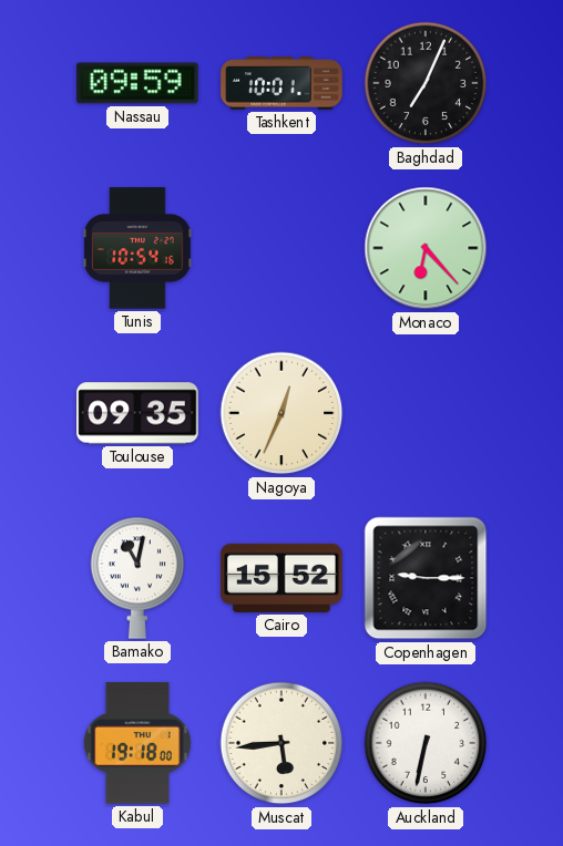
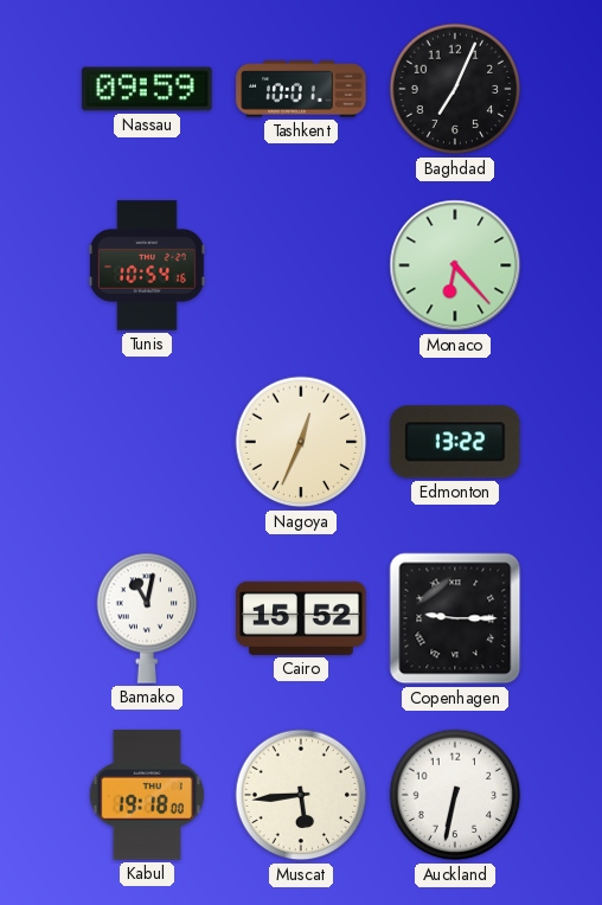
Toulouse: 09:35 -> none (137, 413)
Edmonton: none -> 13:22 (455, 442)
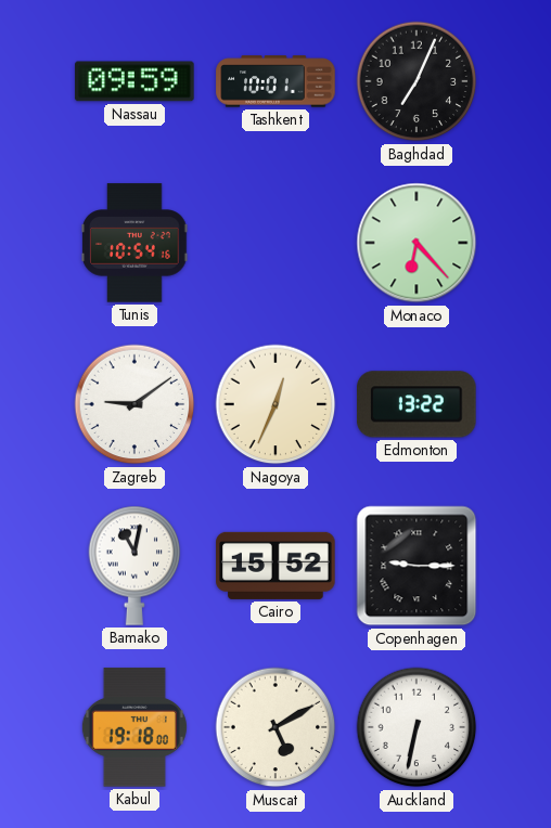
Zagreb: none -> 9:09 (134, 404)
Muscat: 5:44 -> 5:10 (275, 727)
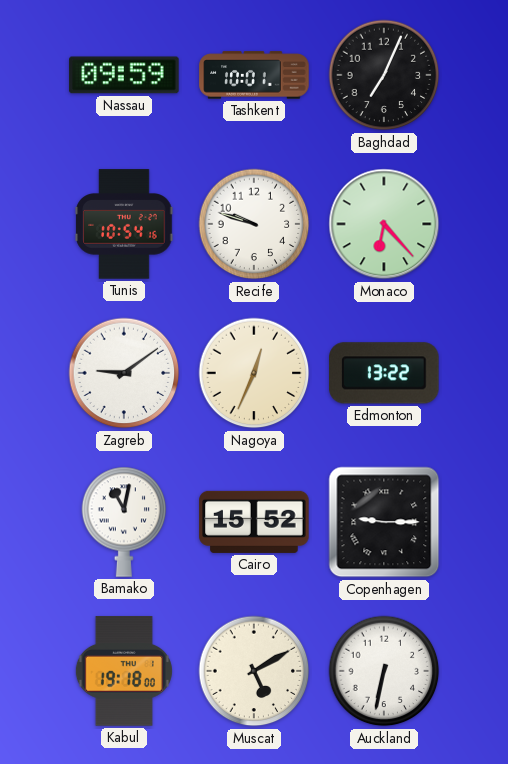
Recife: none -> 9:48 (254, 224)
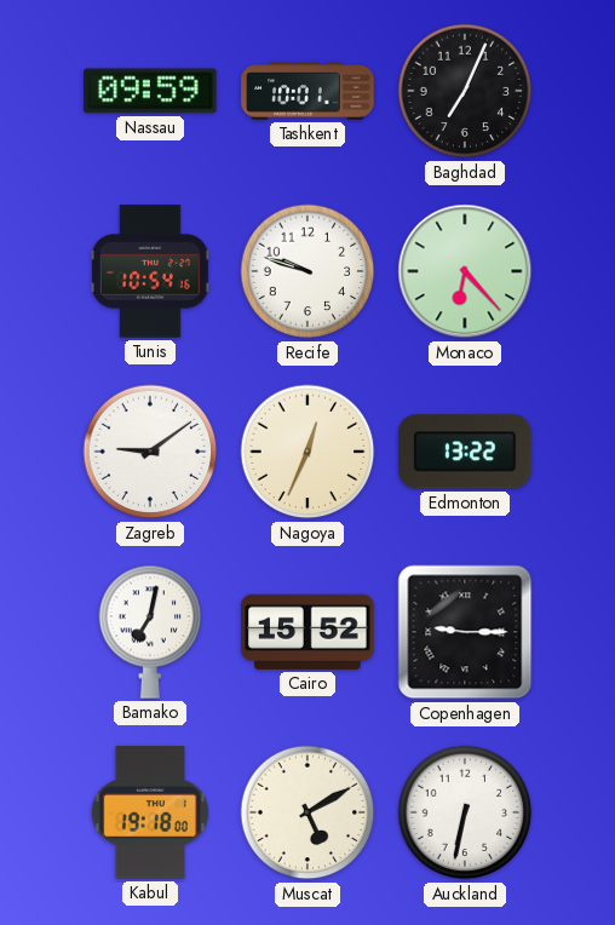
Bamako: 11:02 -> 7:02 (150, 632)
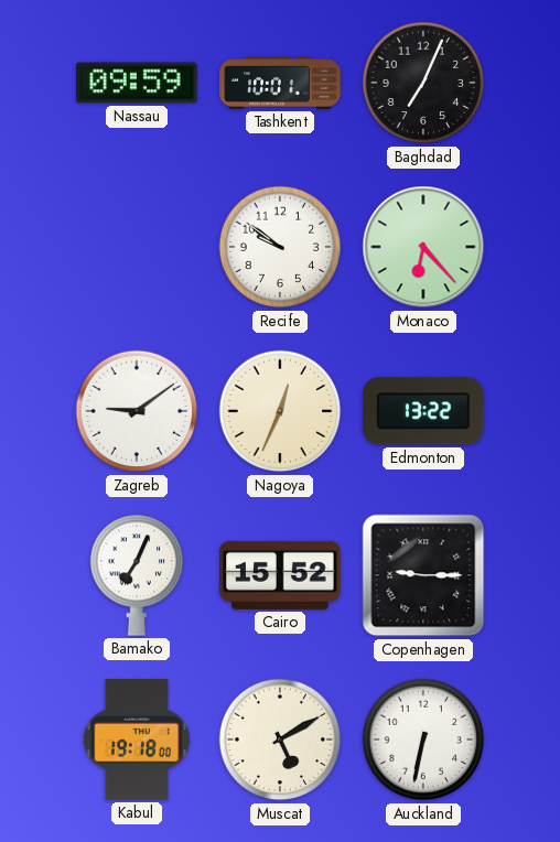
Tunis: 10:54 -> none (150, 271)
Recife: 9:48 -> 9:51 (280, 247)
Bamako: 7:02 -> 7:04 (137, 575)
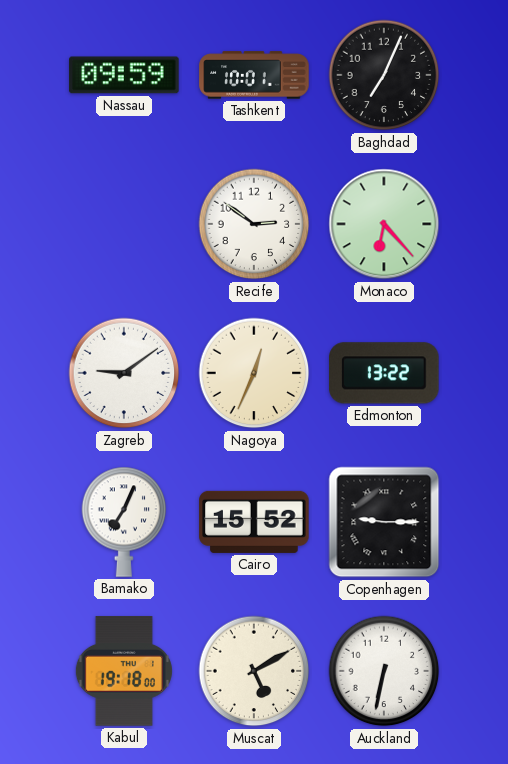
Recife: 9:51 -> 2:51 (254, 224)
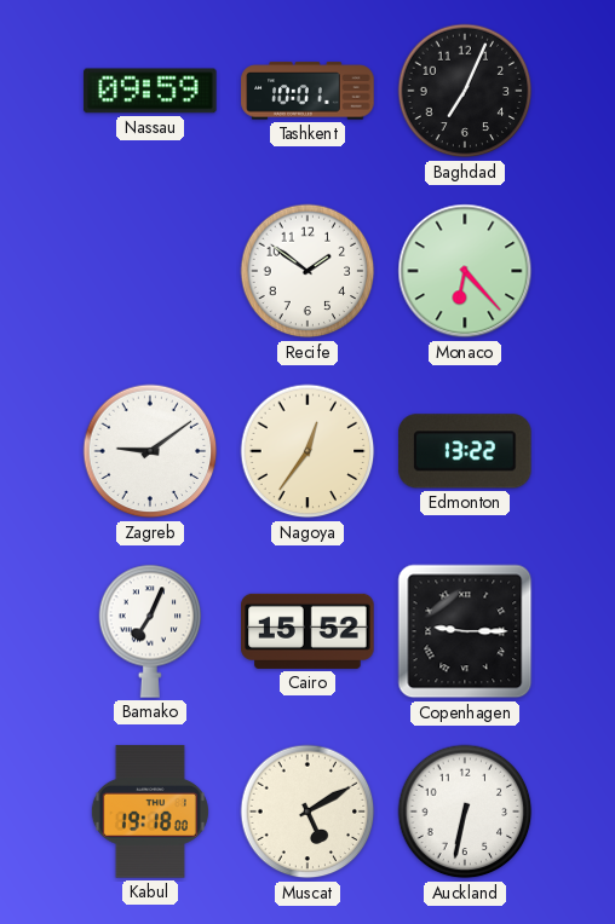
Recife: 2:51 -> 1:51 (307, 271)
Nagoya: 12:34 -> 12:36 (307, 451)
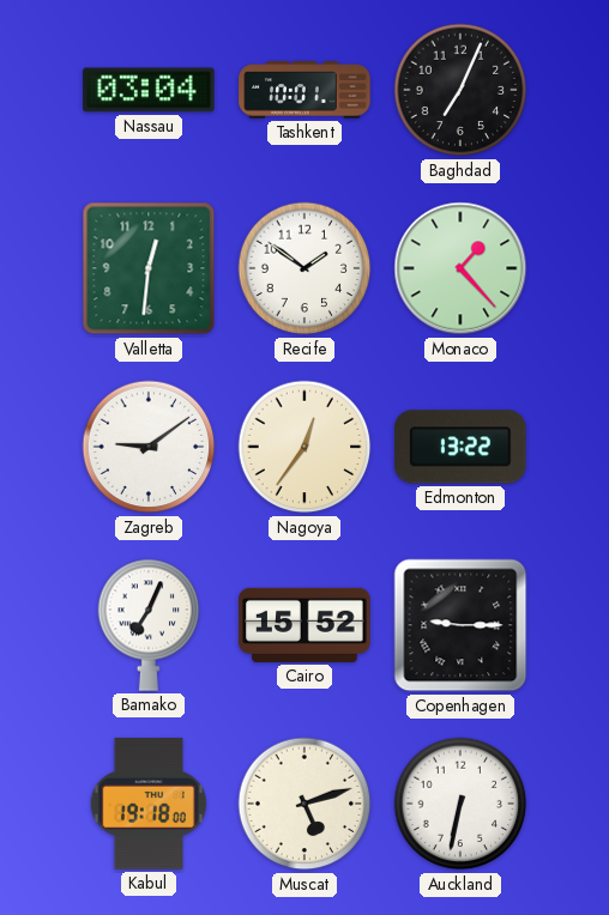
Nassau: 09:59 -> 03:04 (149, 90)
Valletta: none -> 12:31 (149, 268)
Monaco: 6:23 -> 1:23 (460, 268)
Muscat: 5:10 -> 5:12 (304, 804)
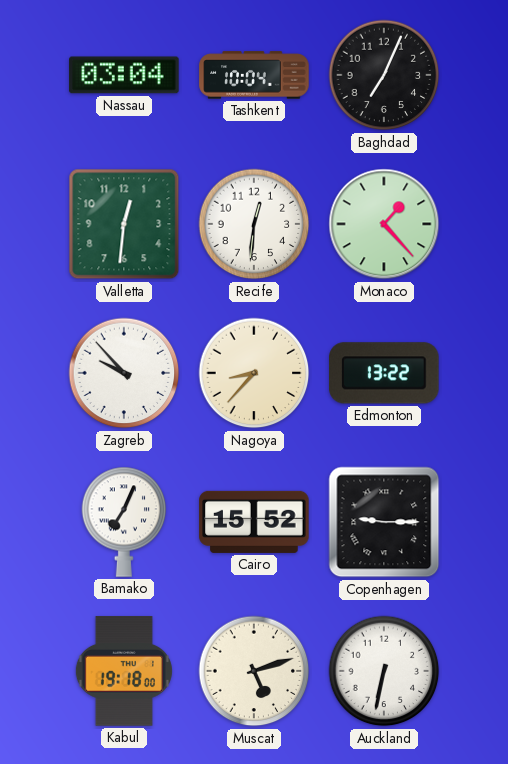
Tashkent: 10:01 -> 10:04 (254, 75)
Recife: 1:51 -> 12:31 (254, 224)
Zagreb: 9:09 -> 9:53 (124, 373)
Nagoya: 12:36 -> 8:37 (254, 373)
